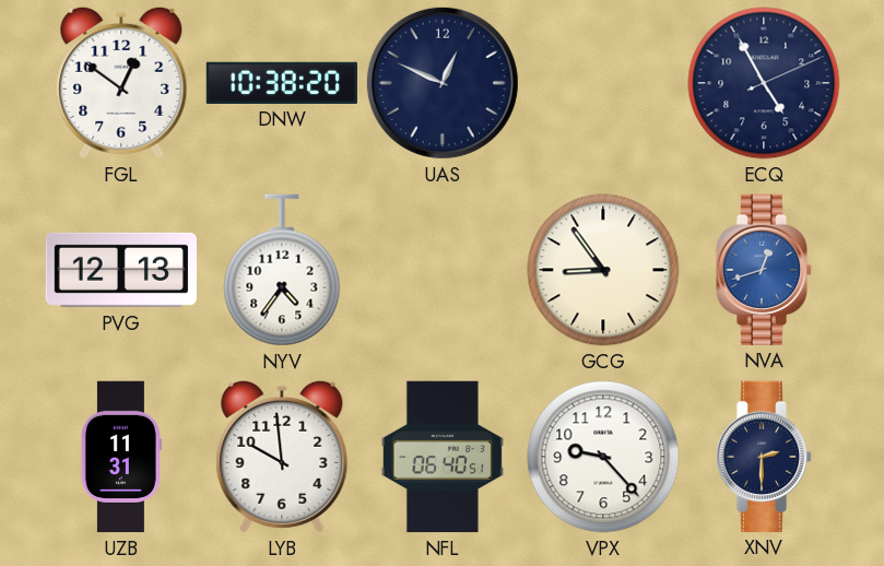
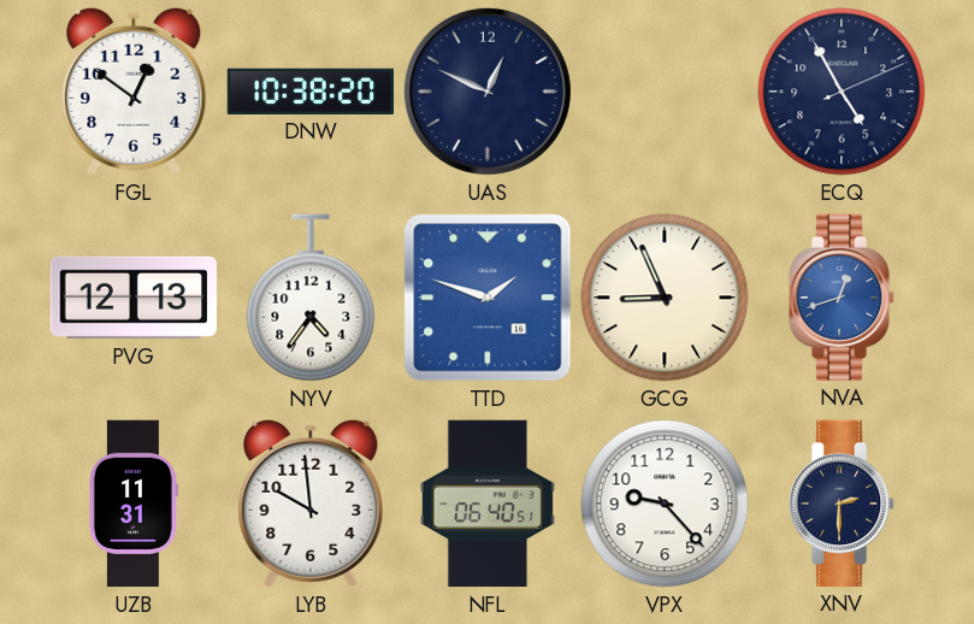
TTD: none -> 1:48 (488, 298)
GCG: 8:54 -> 8:56 (665, 298)
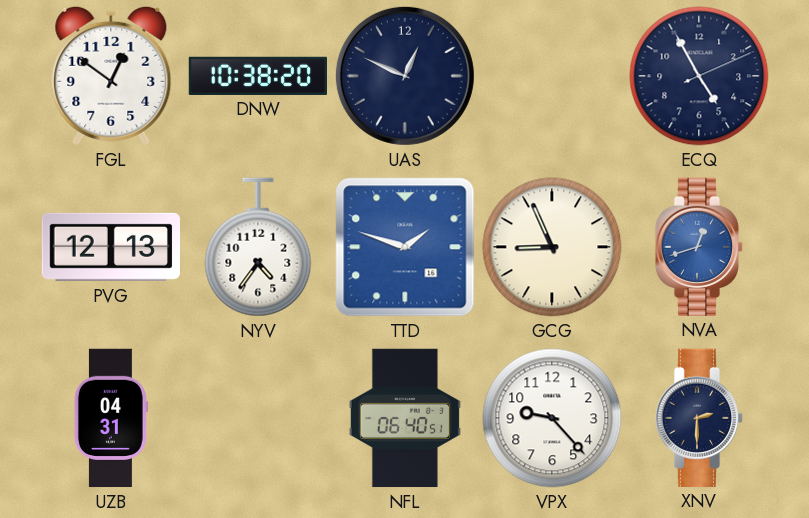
UZB: 11:31 -> 04:31 (111, 418)
LYB: 9:59 -> none (311, 504)
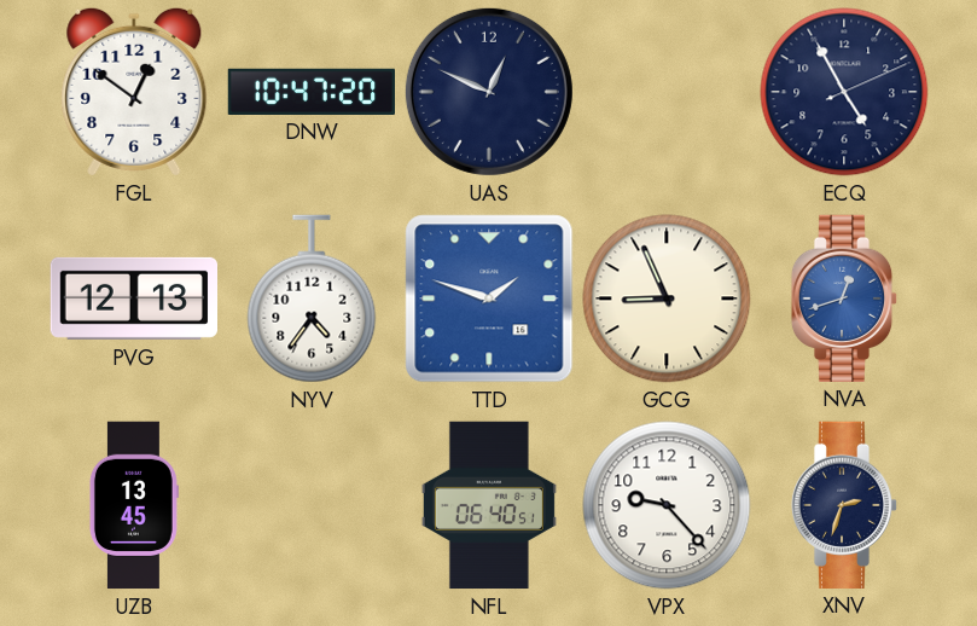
DNW: 10:38 -> 10:47 (310, 91)
UZB: 04:31 -> 13:45 (134, 505)
XNV: 2:30 -> 2:33 (844, 504)
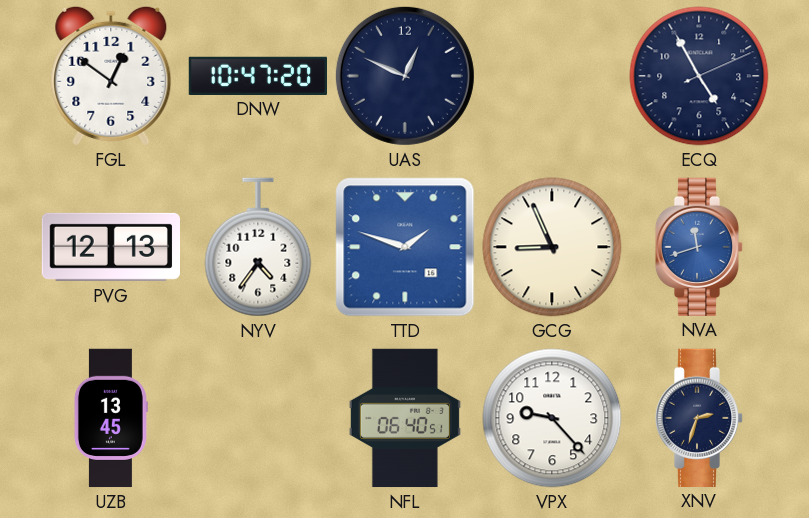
NVA: 12:42 -> 11:42 (699, 246)
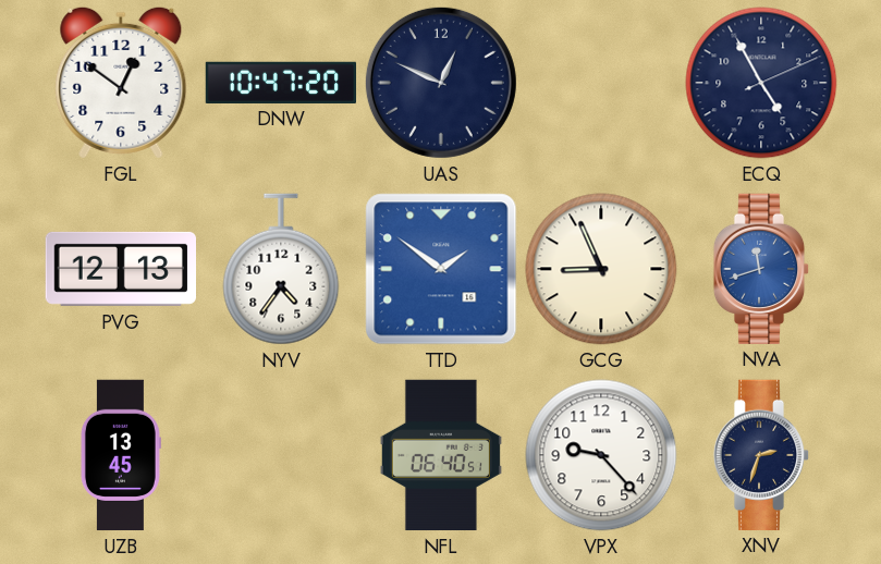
TTD: 1:48 -> 1:51 (441, 269)
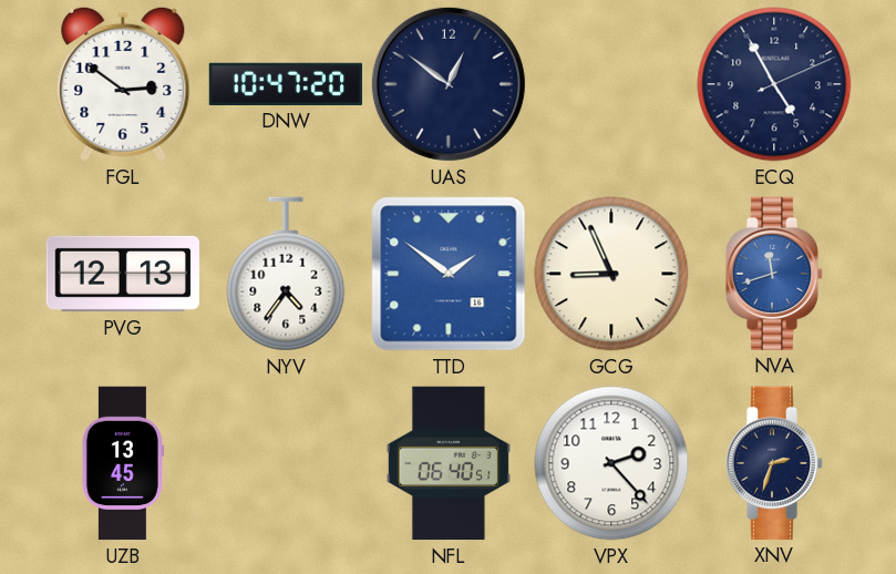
FGL: 12:51 -> 2:51 (123, 84)
UAS: 12:49 -> 12:51 (449, 84)
VPX: 9:23 -> 2:23 (611, 463)
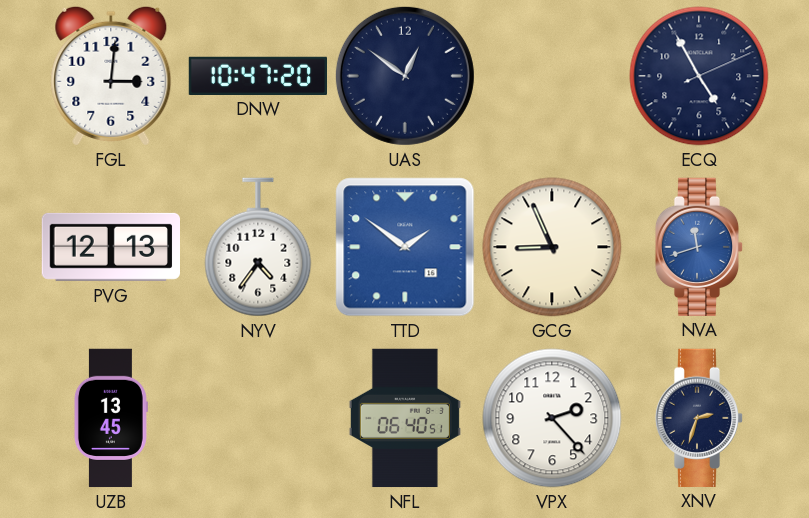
FGL: 2:51 -> 3:01 (111, 76)
